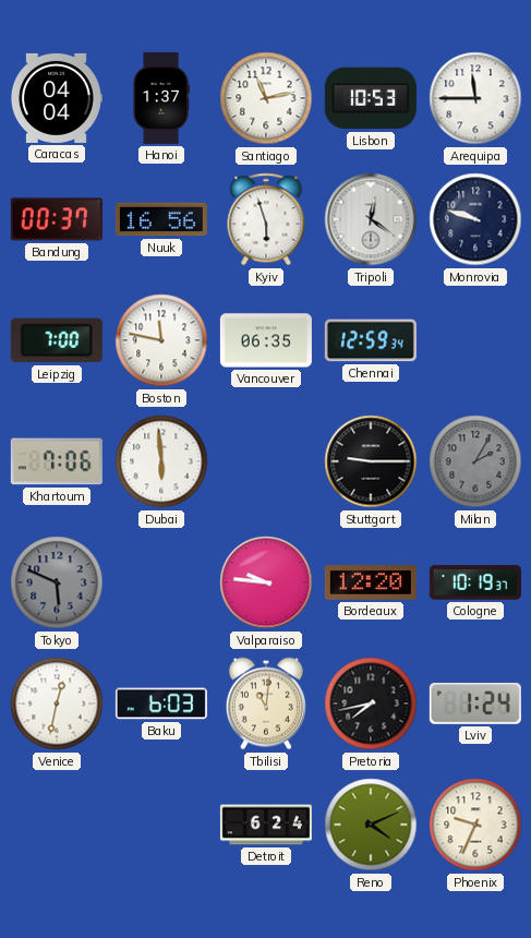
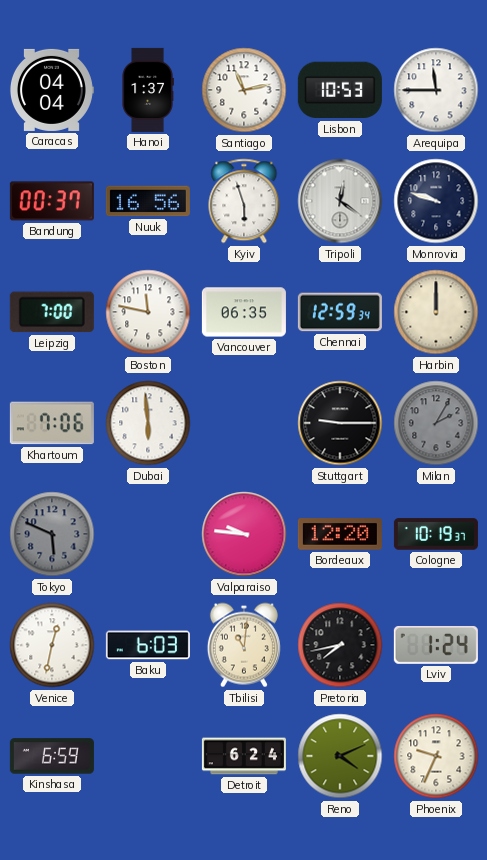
Harbin: none -> 12:00 (436, 312)
Kinshasa: none -> 6:59 (52, 756)
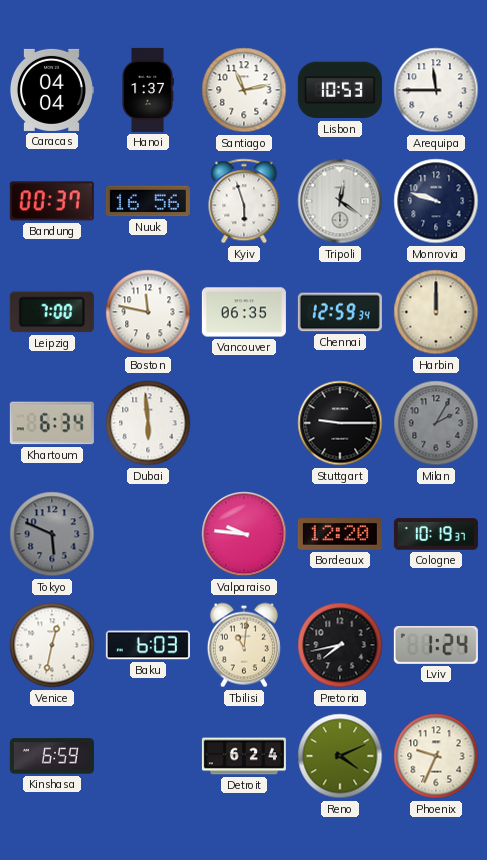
Khartoum: 7:06 -> 6:34 (52, 423)
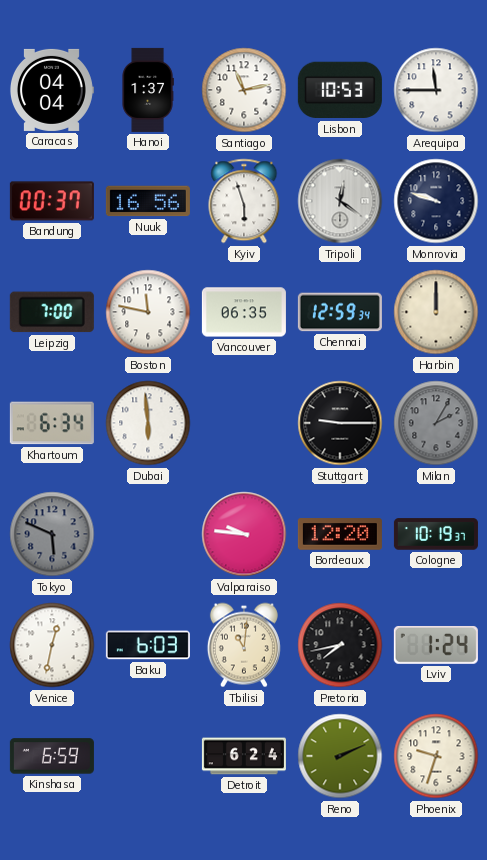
Reno: 4:11 -> 2:11 (340, 756)
Phoenix: 9:34 -> 9:33 (436, 756)
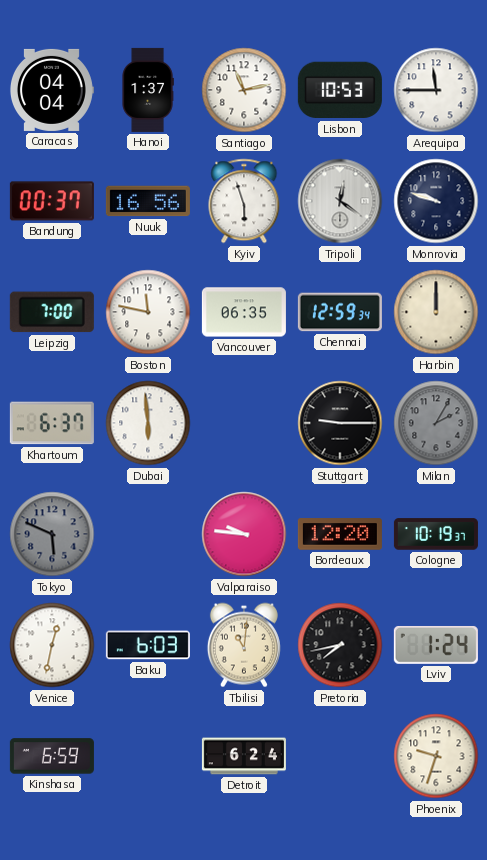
Khartoum: 6:34 -> 6:37 (52, 423)
Reno: 2:11 -> none (340, 756)
